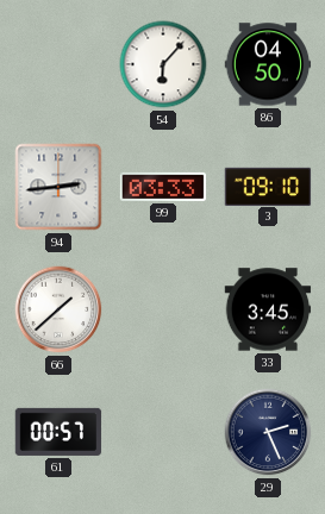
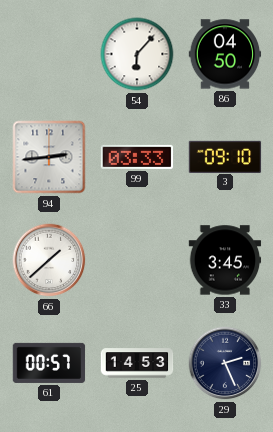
25: none -> 14:53 (137, 363)
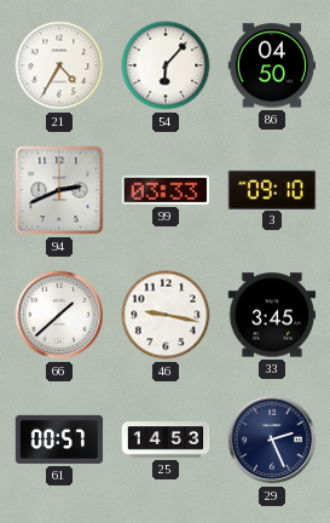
21: none -> 4:35 (59, 65)
94: 2:44 -> 2:41 (59, 190)
46: none -> 9:17 (166, 315)
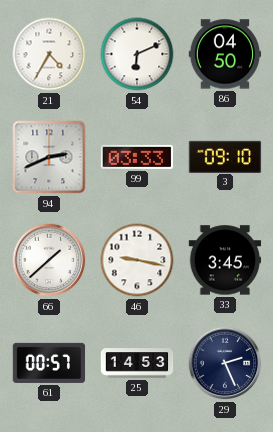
54: 6:07 -> 6:11 (137, 54)
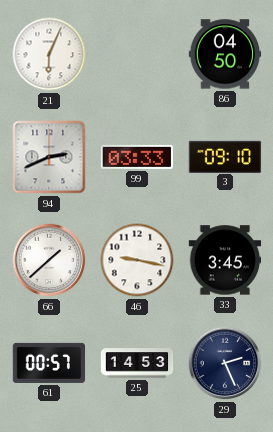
21: 4:35 -> 6:04 (49, 54)
54: 6:11 -> none (137, 54)
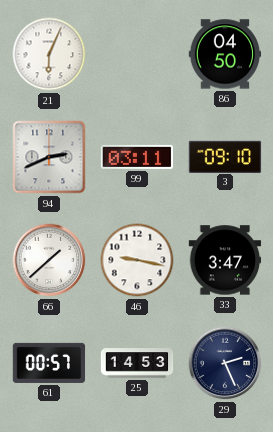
99: 03:33 -> 03:11 (137, 157)
33: 3:45 -> 3:47 (225, 260)
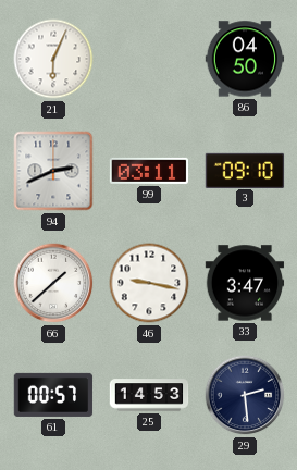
29: 2:26 -> 2:29 (245, 395)
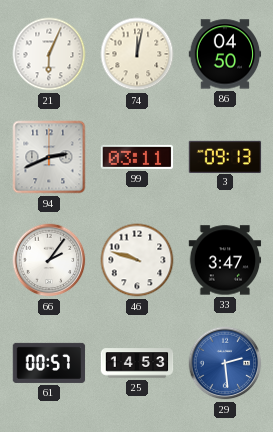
74: none -> 12:02 (137, 54)
3: 09:10 -> 09:13 (225, 156)
66: 1:38 -> 2:06 (49, 260)
46: 9:17 -> 9:48 (137, 260)
29 dial: navy -> blue (225, 363)
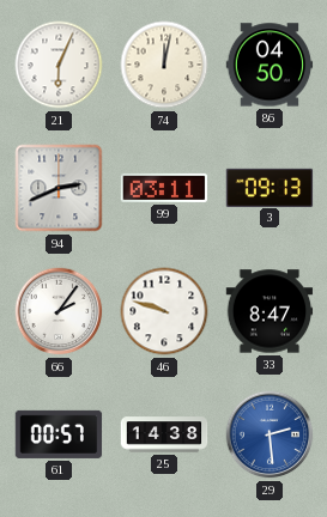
33: 3:47 -> 8:47 (270, 311)
25: 14:53 -> 14:38 (164, 434)
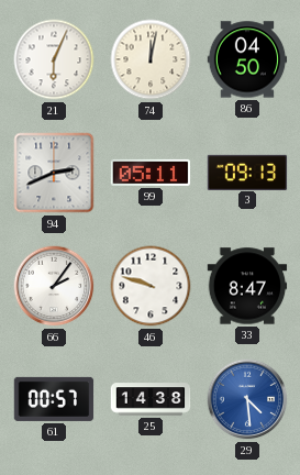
99: 03:11 -> 05:11 (151, 173)
29: 2:29 -> 4:29 (247, 399)
